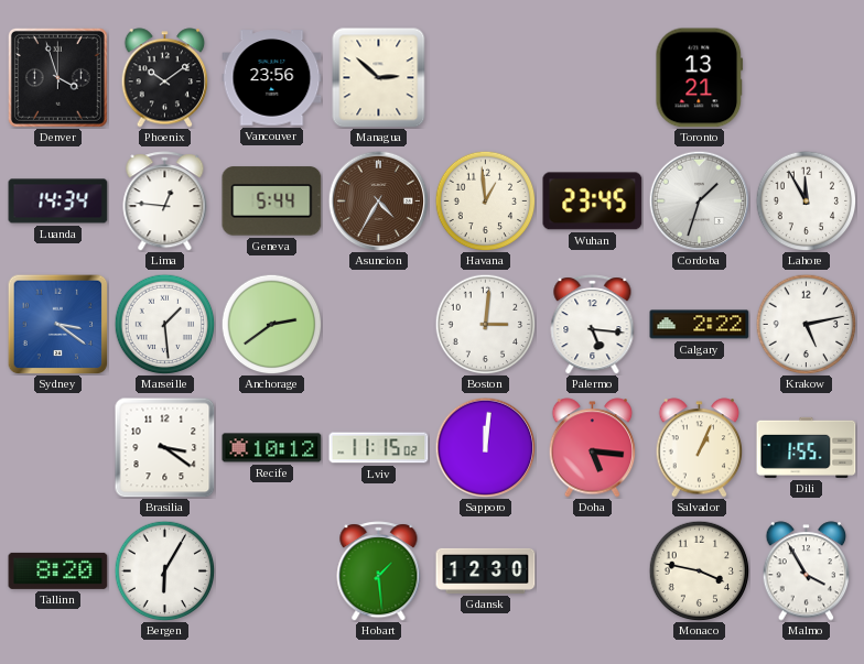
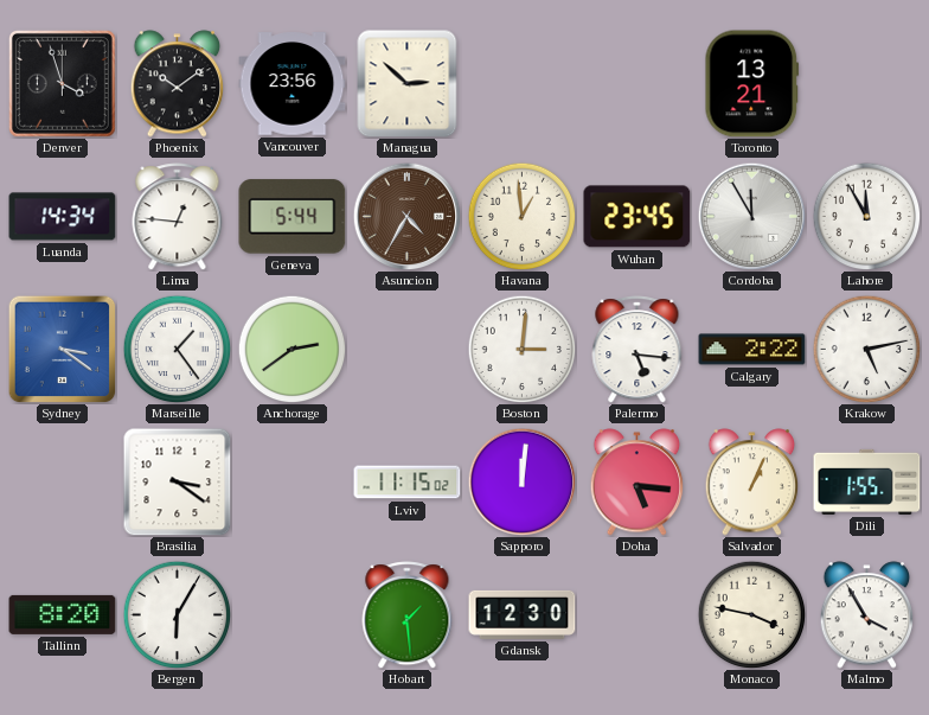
Cordoba: 1:33 -> 11:55 (751, 216)
Marseille: 1:29 -> 1:24 (177, 349)
Recife: 10:12 -> none (272, 448)
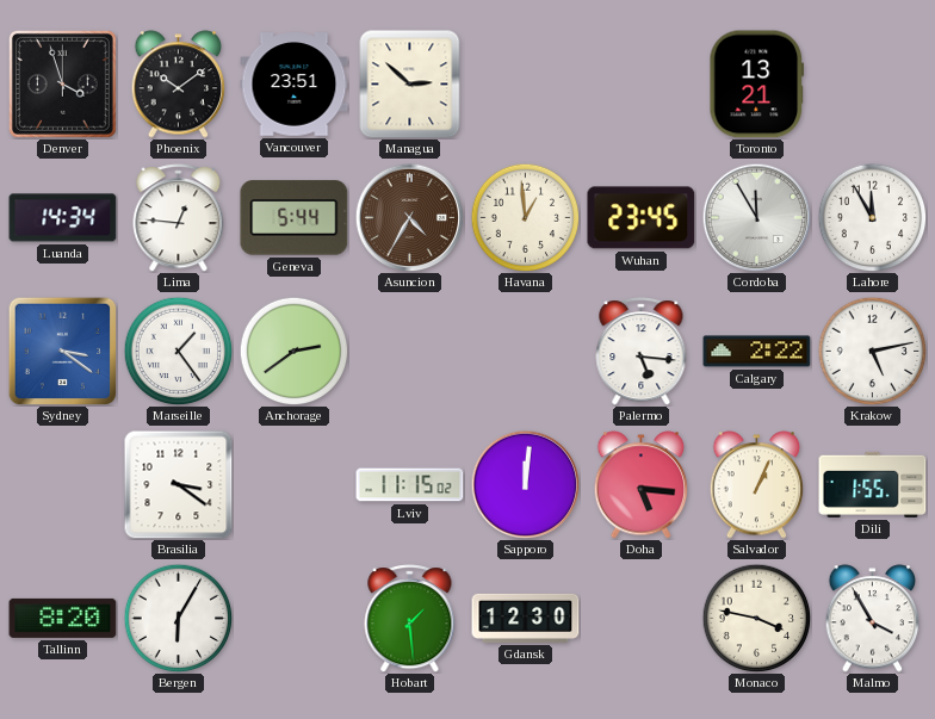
Vancouver: 23:56 -> 23:51 (295, 85)
Boston: 3:01 -> none (521, 349)
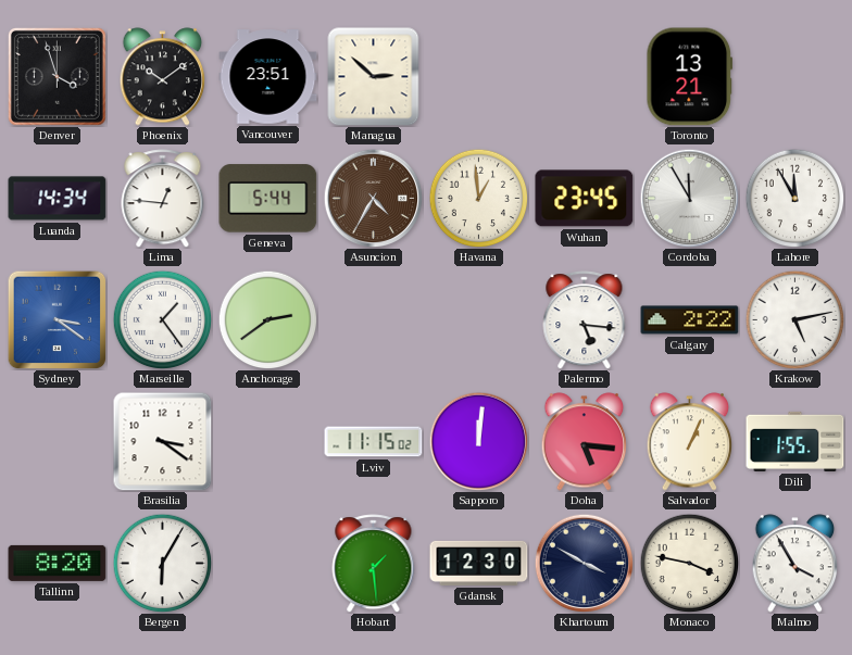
Khartoum: none -> 3:50 (584, 563)
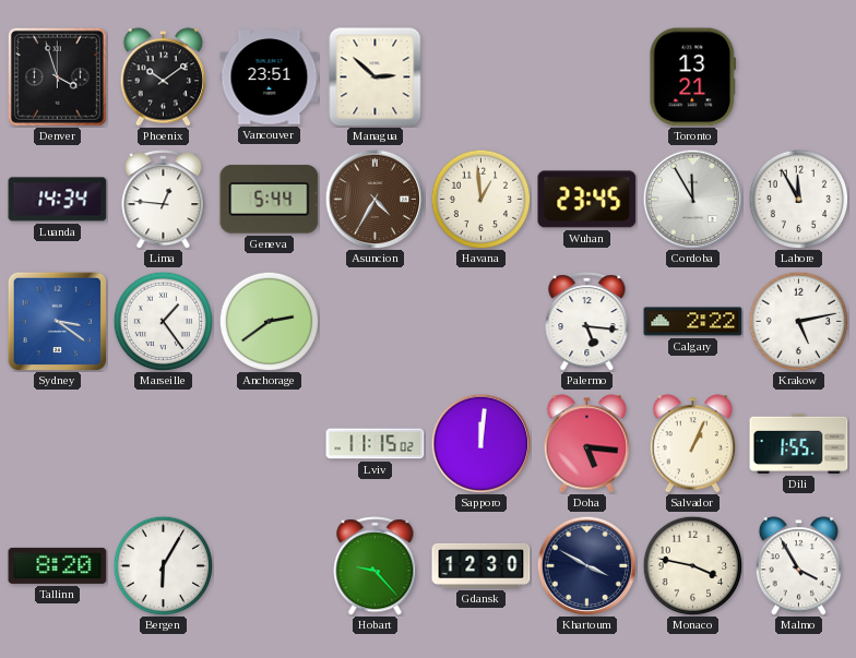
Brasilia: 3:21 -> none (163, 442)
Hobart: 1:29 -> 9:23 (376, 566)
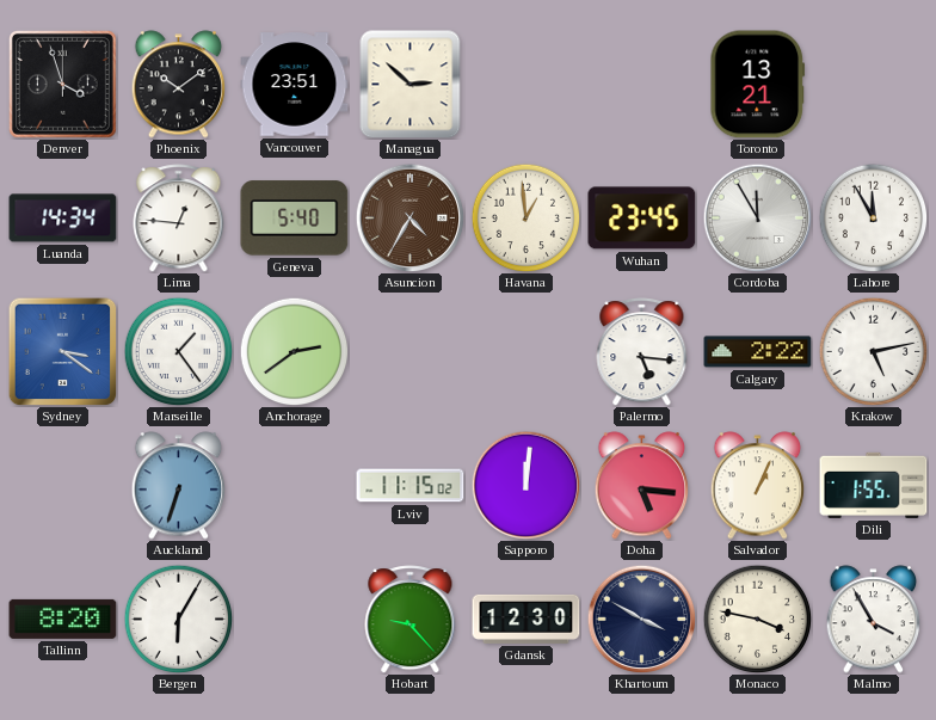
Geneva: 5:44 -> 5:40 (295, 219)
Auckland: none -> 6:33 (179, 486)
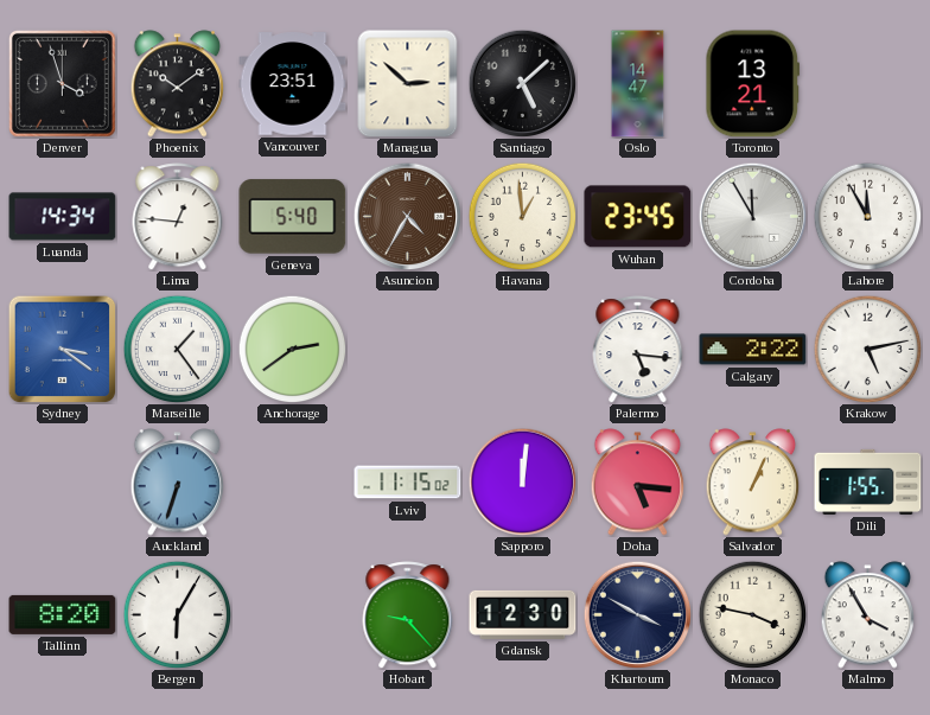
Santiago: none -> 5:08 (522, 83)
Oslo: none -> 14:47 (638, 84)
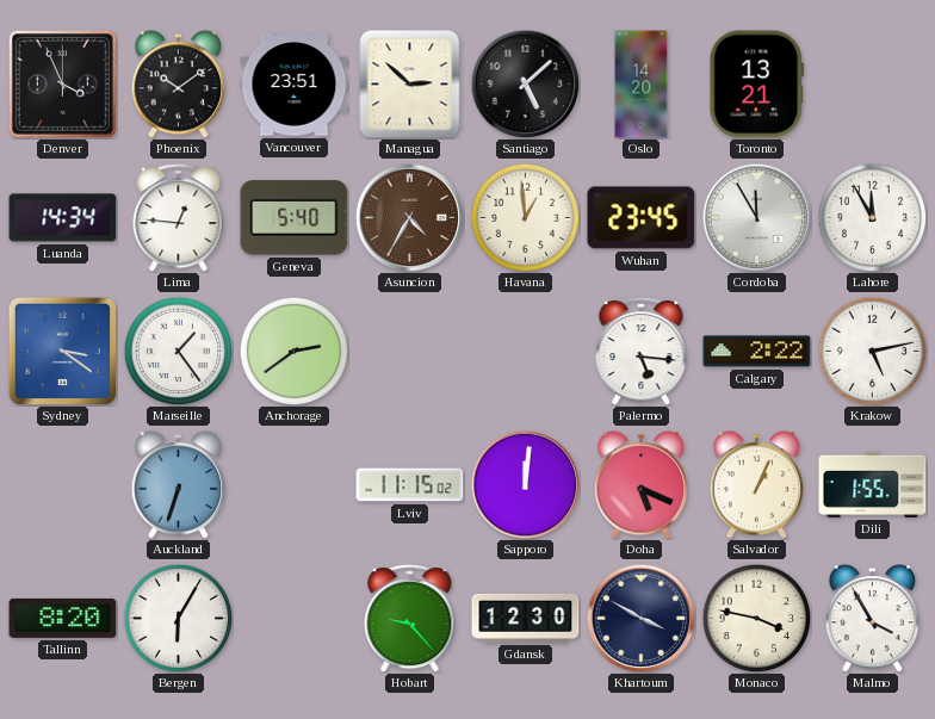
Denver: 3:57 -> 3:56 (62, 83)
Oslo: 14:47 -> 14:20 (642, 85)
Doha: 5:16 -> 5:19 (642, 485)
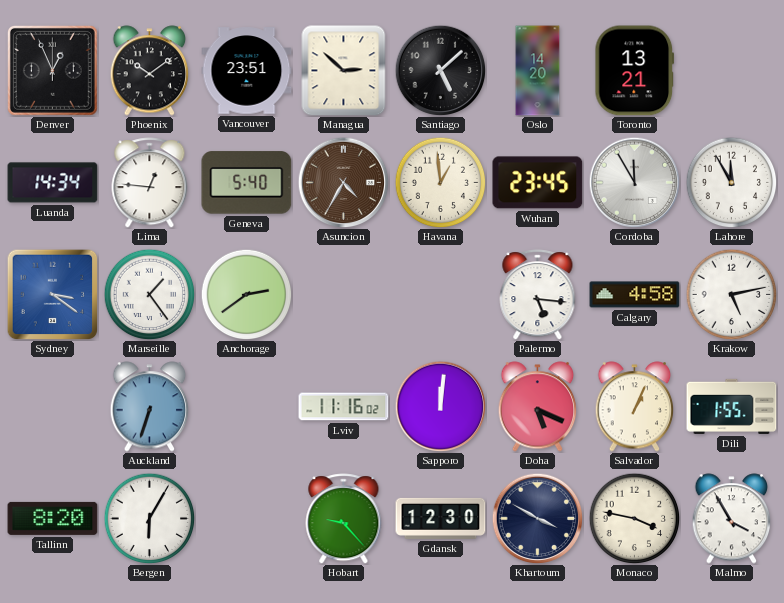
Denver: 3:56 -> 12:56 (52, 70)
Calgary: 2:22 -> 4:58 (635, 295)
Lviv: 11:15 -> 11:16 (344, 407)
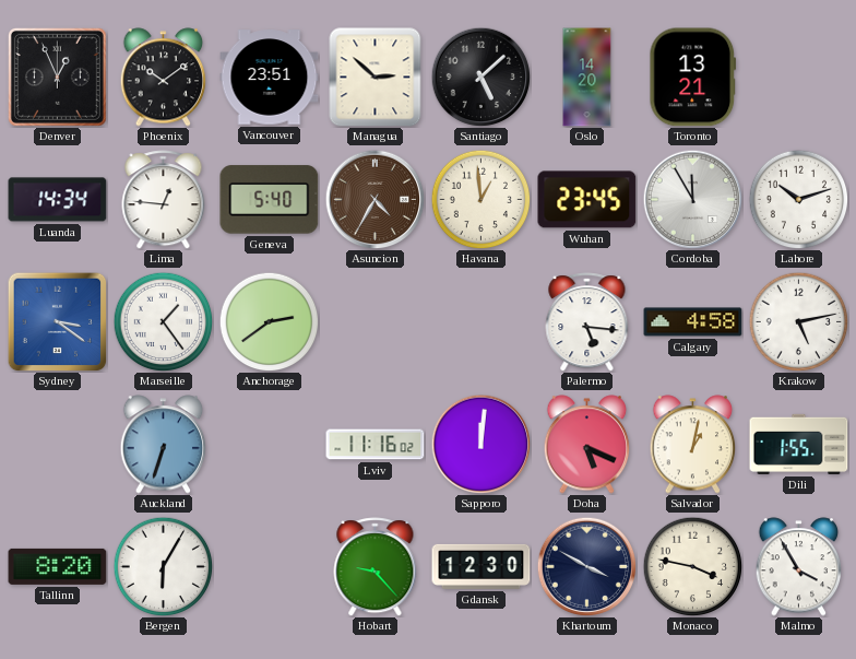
Lahore: 11:55 -> 10:12 (798, 199)
Salvador: 1:04 -> 1:02 (693, 445)
